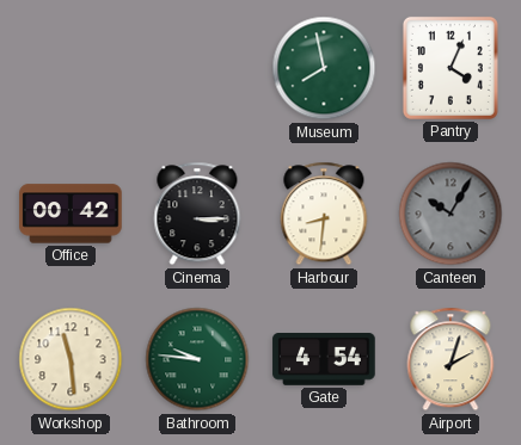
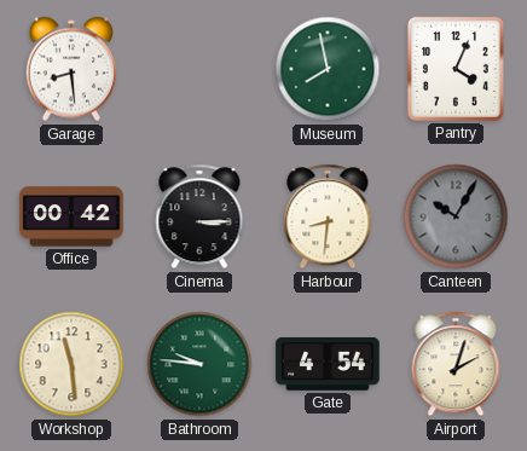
Garage: none -> 8:29 (71, 69)
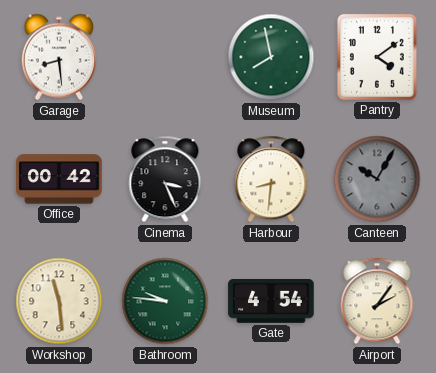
Pantry: 4:04 -> 4:09 (377, 57)
Cinema: 3:15 -> 3:26 (165, 179)
Airport: 2:03 -> 2:06 (377, 301)
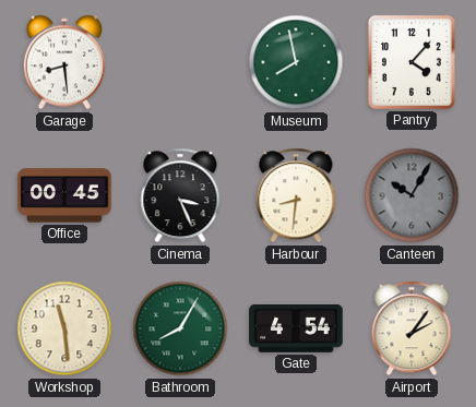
Pantry: 4:09 -> 4:07 (412, 62)
Office: 00:42 -> 00:45 (64, 195)
Bathroom: 9:46 -> 8:05 (180, 328)
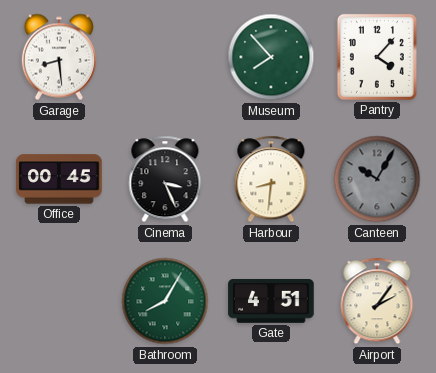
Museum: 7:58 -> 7:53 (271, 57)
Workshop: 11:29 -> none (64, 328)
Gate: 4:54 -> 4:51 (271, 301)
